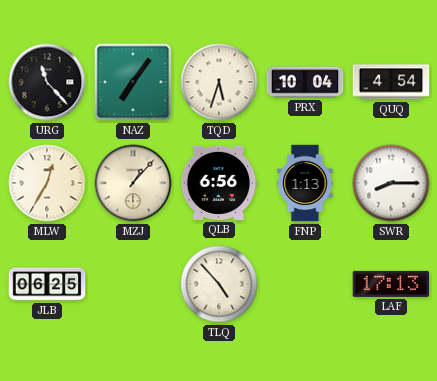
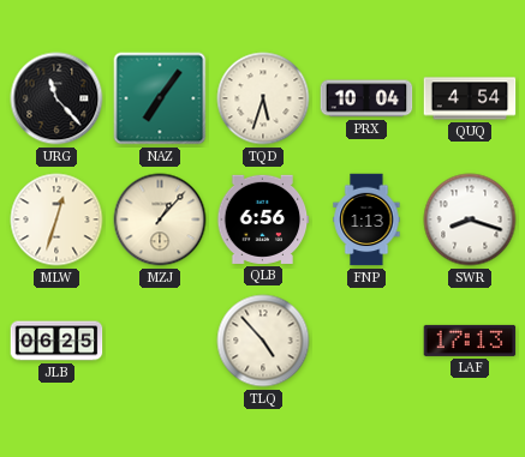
MLW: 12:35 -> 12:33 (56, 220)
SWR: 8:15 -> 8:18 (470, 220)
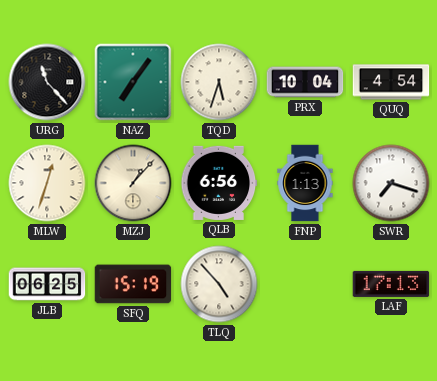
SWR: 8:18 -> 7:18 (391, 183)
SFQ: none -> 15:19 (133, 284)
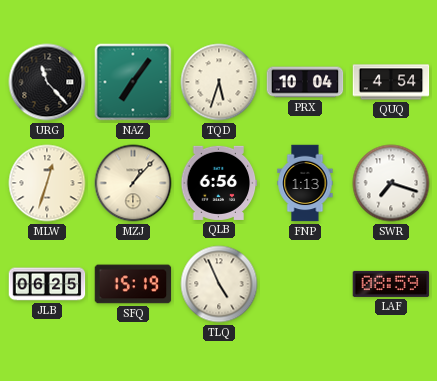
TLQ: 4:53 -> 4:56 (219, 284)
LAF: 17:13 -> 08:59 (391, 284)
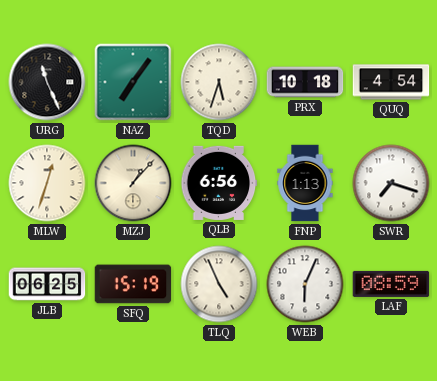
URG: 11:23 -> 11:26 (47, 82)
PRX: 10:04 -> 10:18 (305, 82)
WEB: none -> 6:04 (305, 284)
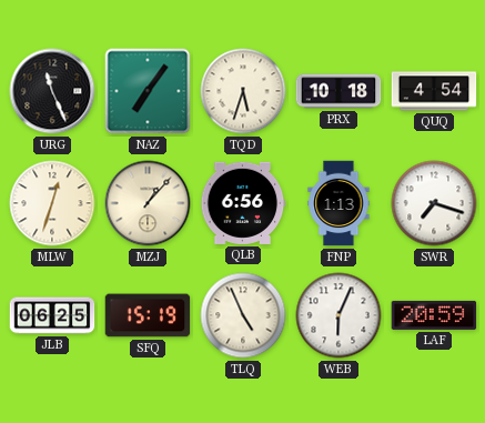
LAF: 08:59 -> 20:59 (434, 315)
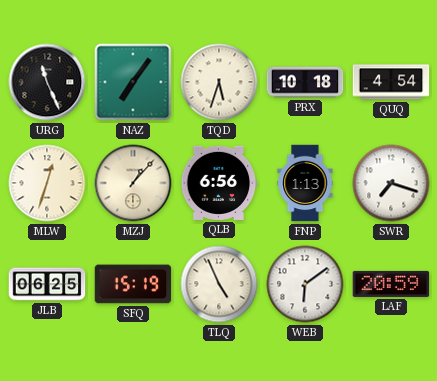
WEB: 6:04 -> 6:09 (305, 284)
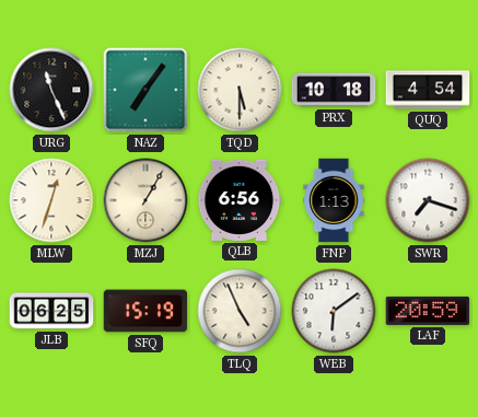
TQD: 5:33 -> 5:30 (240, 90)
MZJ: 1:07 -> 1:05 (145, 200)
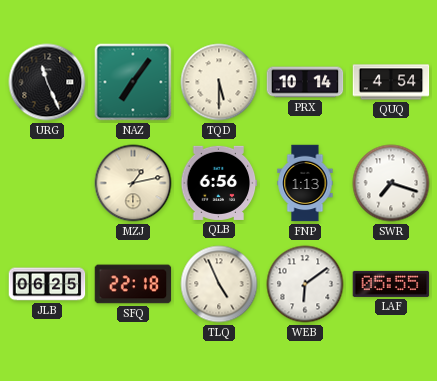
PRX: 10:18 -> 10:14 (305, 82)
MLW: 12:33 -> none (51, 200)
MZJ: 1:05 -> 1:13 (133, 183)
SFQ: 15:19 -> 22:18 (133, 284)
LAF: 20:59 -> 05:55 (391, 284)
